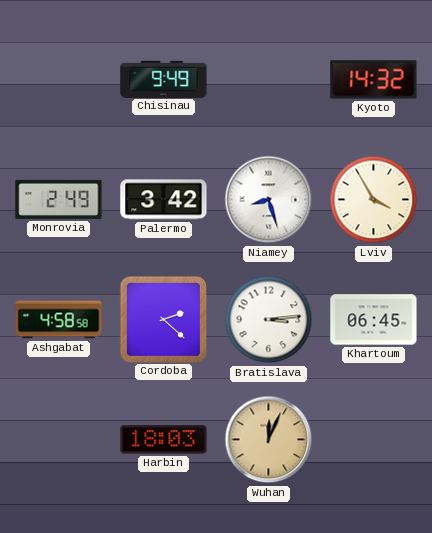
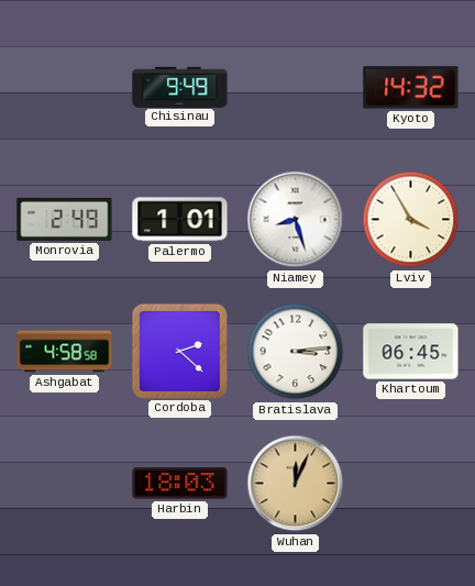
Palermo: 3:42 -> 1:01 (180, 220)
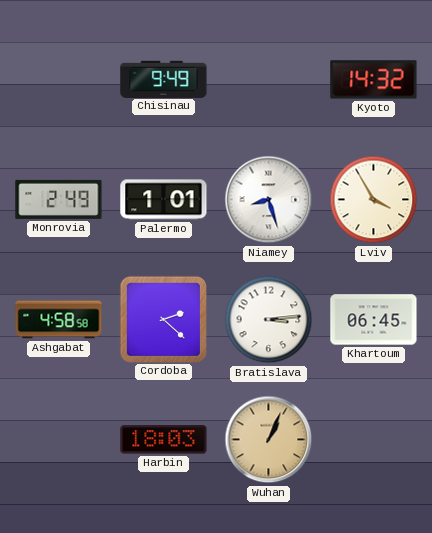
Wuhan: 12:04 -> 1:04 (269, 440)
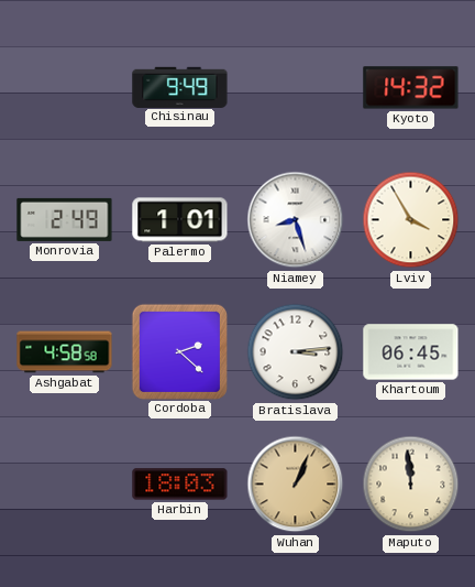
Maputo: none -> 11:59 (411, 485)
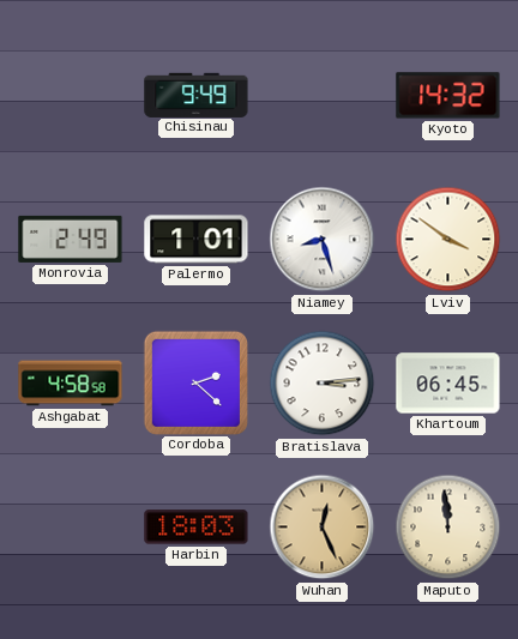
Lviv: 3:55 -> 3:51 (448, 240)
Wuhan: 1:04 -> 12:26 (323, 528)
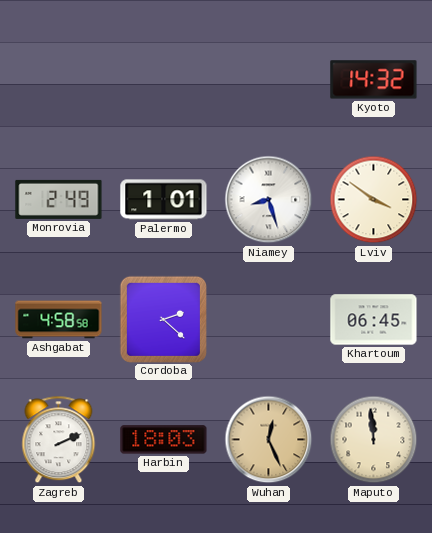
Chisinau: 9:49 -> none (197, 95)
Bratislava: 3:14 -> none (323, 384)
Zagreb: none -> 2:11 (59, 440)
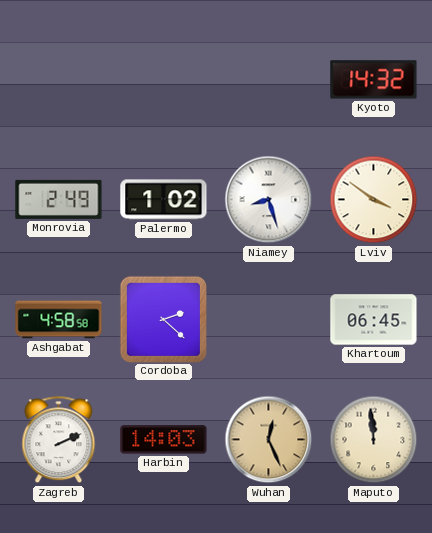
Palermo: 1:01 -> 1:02 (164, 200)
Harbin: 18:03 -> 14:03 (164, 440)
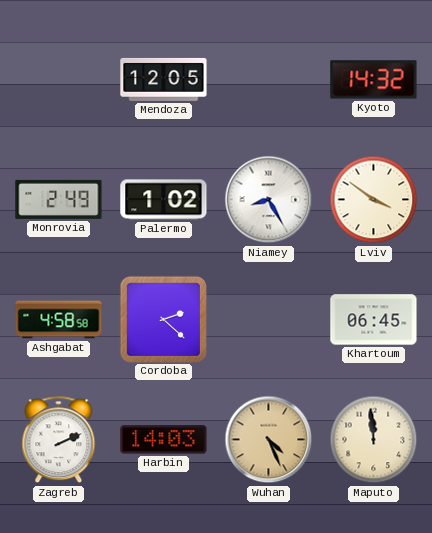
Mendoza: none -> 12:05 (164, 79)
Niamey: 8:27 -> 8:25 (269, 200)
Wuhan: 12:26 -> 4:26 (269, 440)
